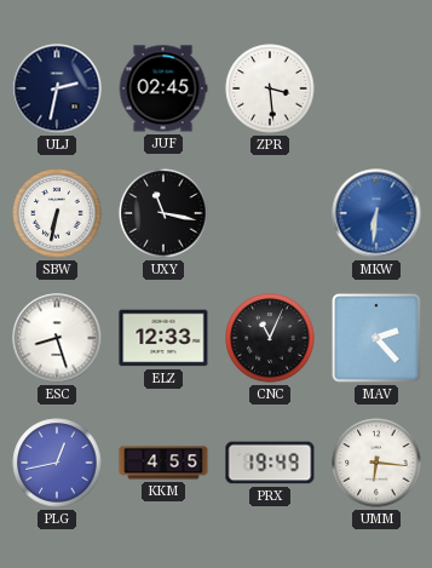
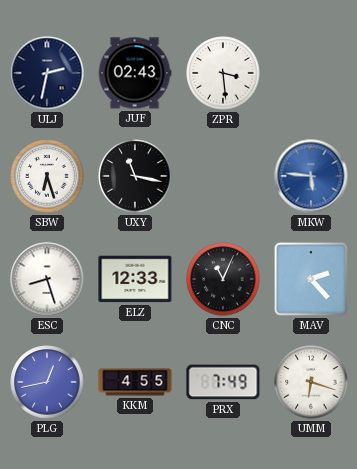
JUF: 02:45 -> 02:43 (135, 73)
SBW: 6:32 -> 6:27 (47, 176)
MKW: 6:31 -> 5:46 (311, 176)
PRX: 19:49 -> 7:49 (223, 382)
UMM: 6:16 -> 6:18 (311, 382)
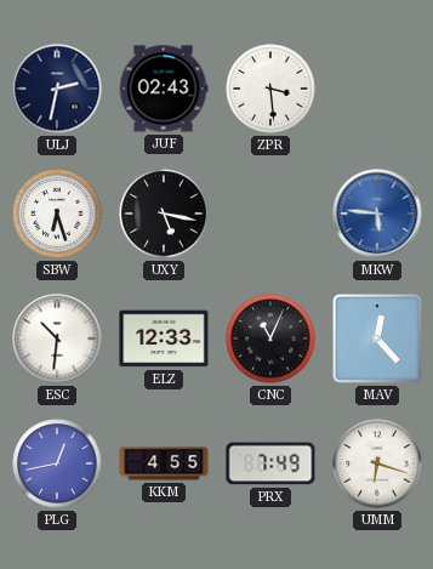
UXY: 11:17 -> 5:17 (164, 214)
ESC: 8:27 -> 10:31 (57, 338)
MAV: 2:23 -> 12:23 (377, 338)
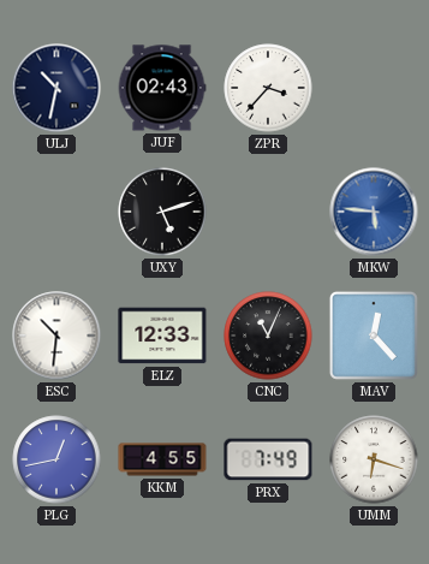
ULJ: 2:32 -> 10:32 (56, 88)
ZPR: 3:29 -> 3:37 (268, 88)
SBW: 6:27 -> none (57, 214)
UXY: 5:17 -> 5:12 (162, 212)
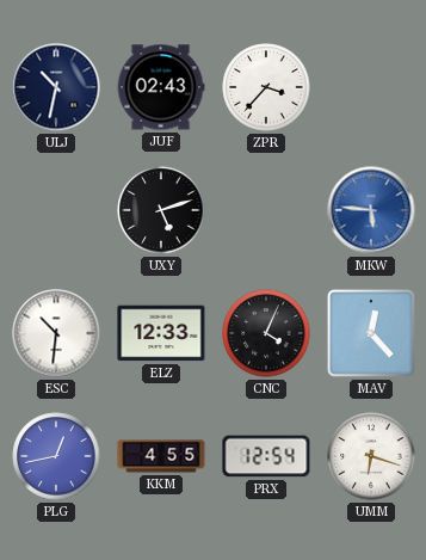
CNC: 11:04 -> 4:04 (266, 333)
PRX: 7:49 -> 12:54 (266, 456)
